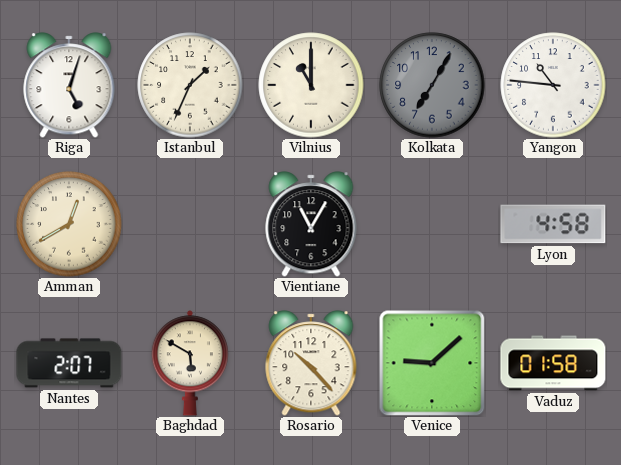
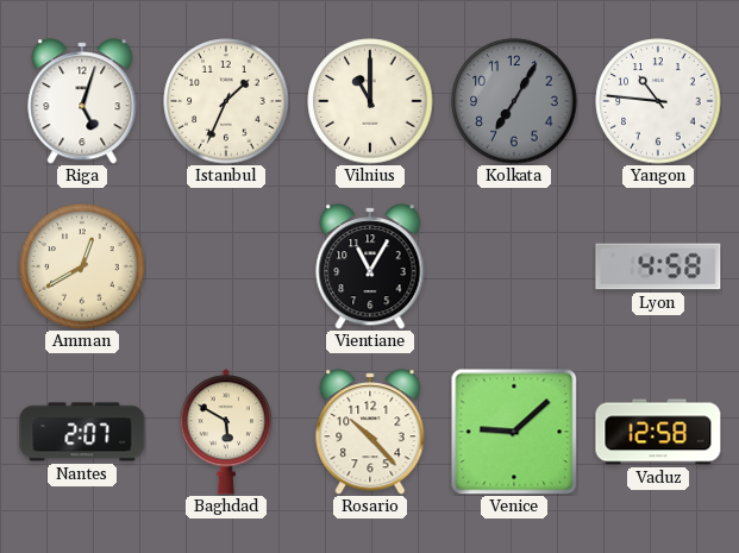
Vaduz: 01:58 -> 12:58 (658, 432)
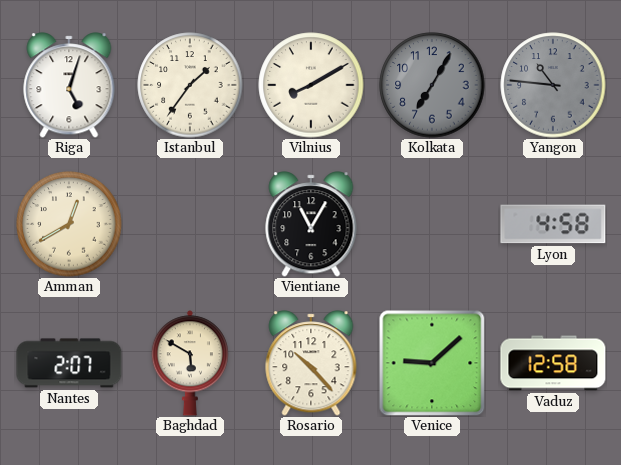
Istanbul: 1:34 -> 1:36 (190, 85)
Vilnius: 11:00 -> 8:10 (311, 85)
Yangon dial: white -> grey (553, 85)
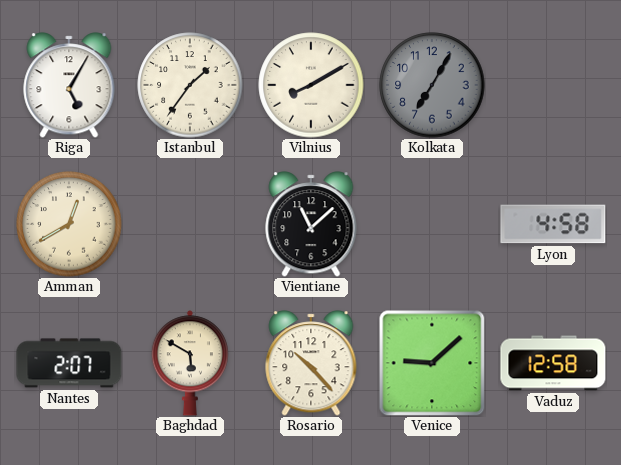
Riga: 5:03 -> 5:05 (69, 85)
Yangon: 10:46 -> none (553, 85)
Vientiane: 11:05 -> 11:08 (311, 224)
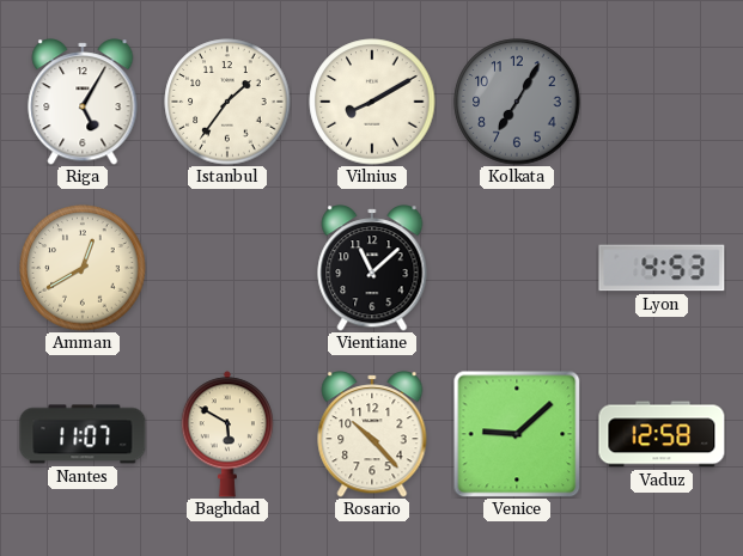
Lyon: 4:58 -> 4:53 (662, 268)
Nantes: 2:07 -> 11:07 (83, 434)
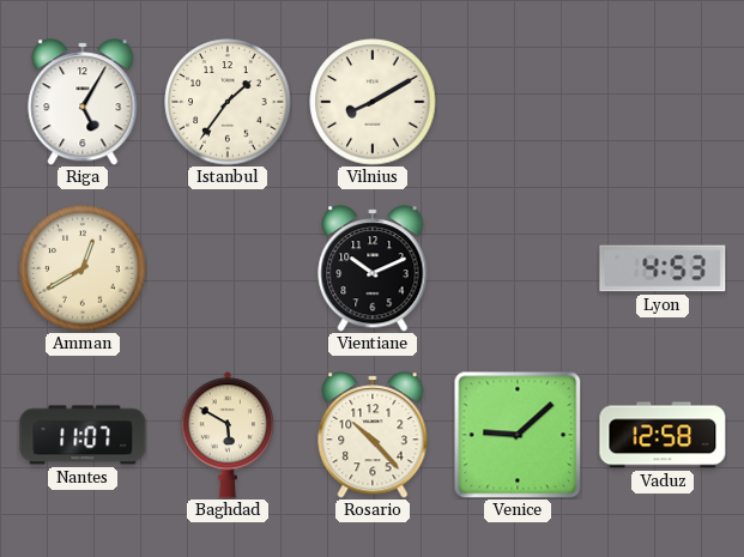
Kolkata: 7:05 -> none (517, 102)
Vientiane: 11:08 -> 10:11 (373, 268)
